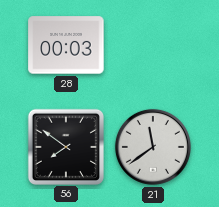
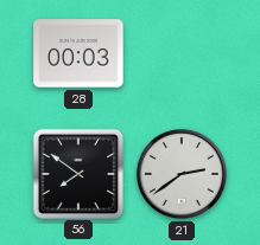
21: 11:39 -> 2:39 (182, 174)
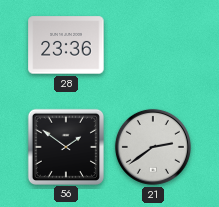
28: 00:03 -> 23:36 (66, 45)
56: 7:51 -> 1:51 (65, 146)
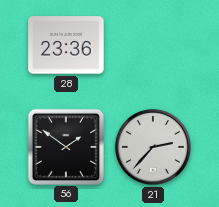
21: 2:39 -> 2:37 (153, 147)
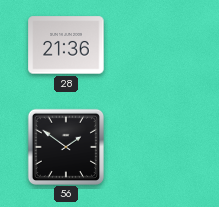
28: 23:36 -> 21:36 (66, 45)
21: 2:37 -> none (153, 147)
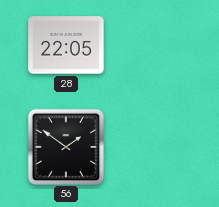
28: 21:36 -> 22:05 (66, 45)
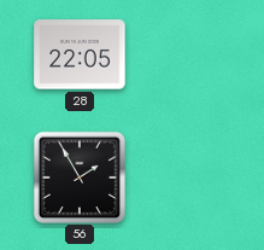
56: 1:51 -> 1:55 (78, 176)
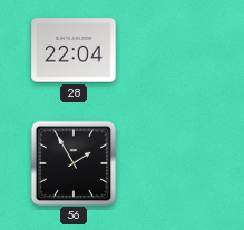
28: 22:05 -> 22:04 (74, 50)
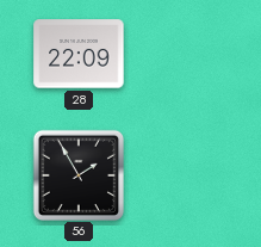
28: 22:04 -> 22:09 (79, 54)
